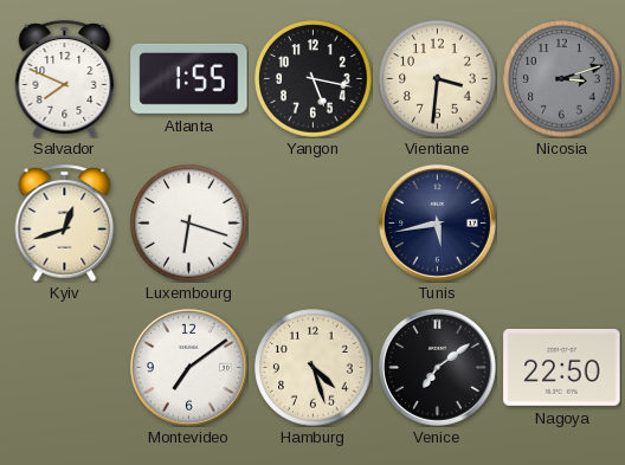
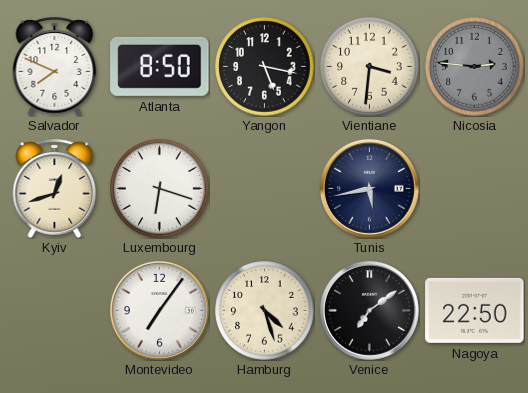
Atlanta: 1:55 -> 8:50 (160, 66)
Nicosia: 3:12 -> 2:46 (475, 67)
Montevideo: 7:09 -> 7:06 (159, 310)
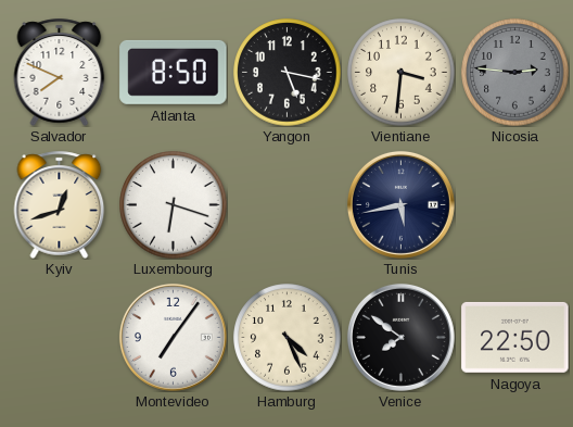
Hamburg: 4:27 -> 4:26 (288, 338)
Venice: 7:09 -> 7:51 (400, 337)
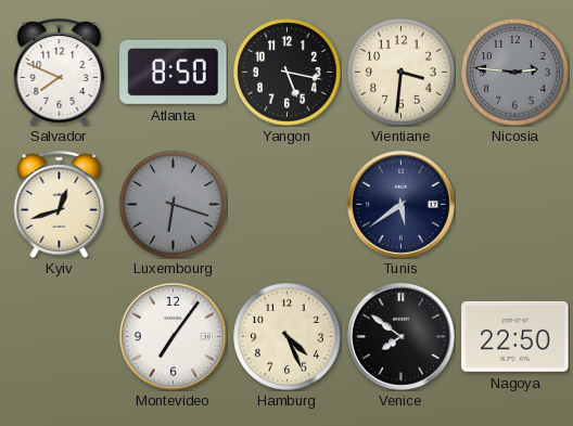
Luxembourg dial: white -> grey (174, 205)
Tunis: 5:43 -> 5:39 (400, 204)
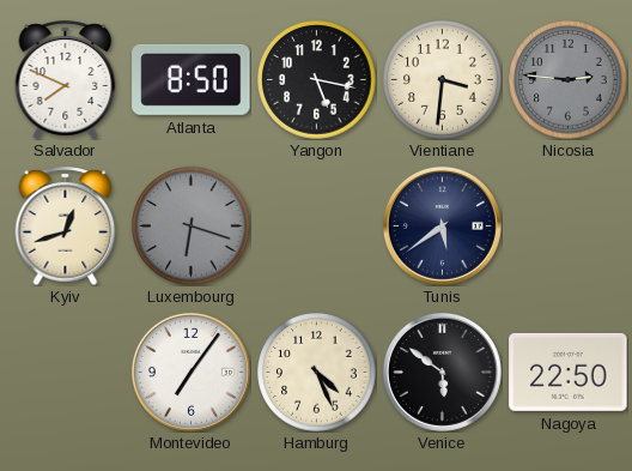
Venice: 7:51 -> 5:51 (442, 372)
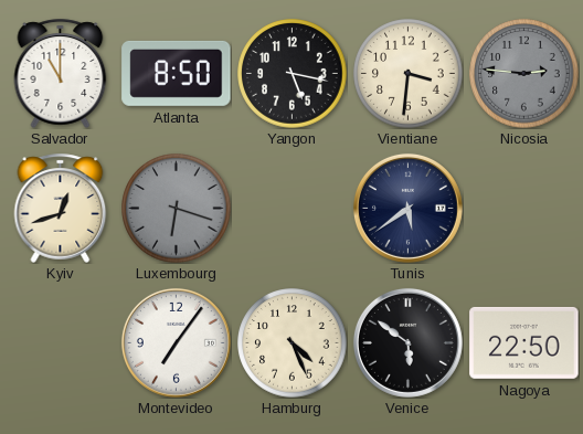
Salvador: 7:49 -> 11:00 (61, 73)
